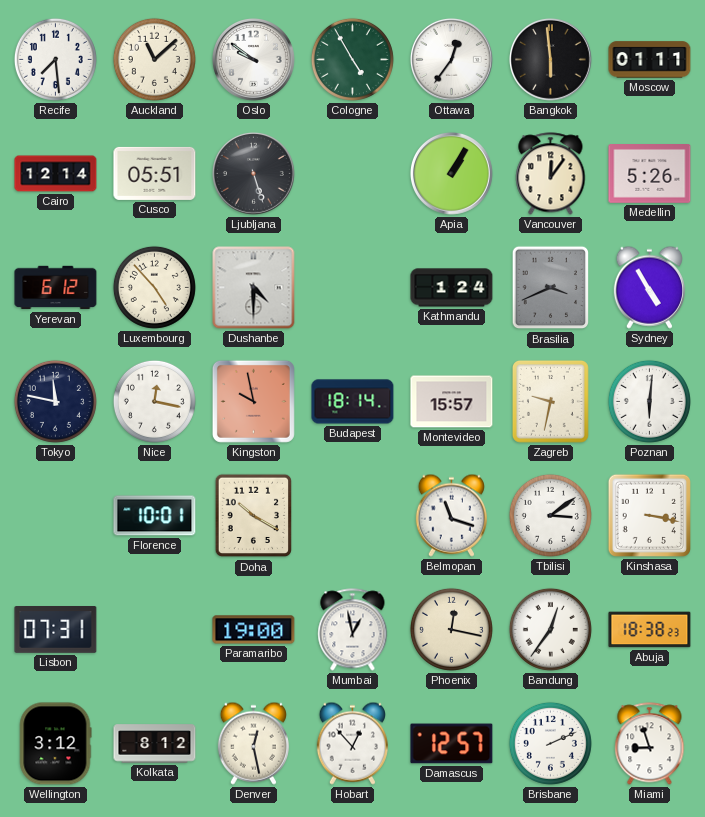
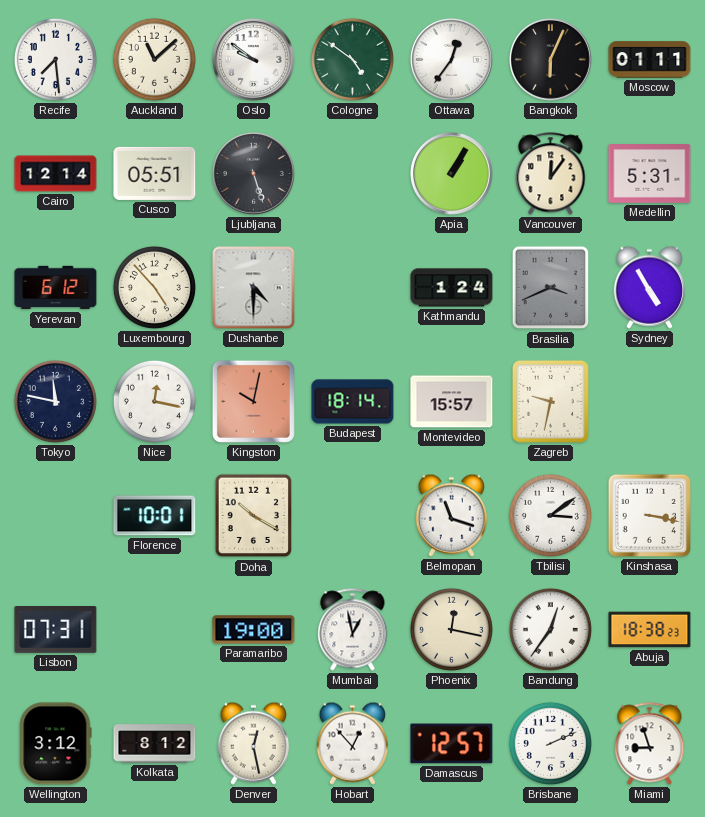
Cologne: 4:55 -> 4:51 (352, 59)
Bangkok: 5:59 -> 6:04 (550, 59)
Medellin: 5:26 -> 5:31 (650, 174)
Kingston: 9:58 -> 10:02 (253, 401)
Poznan: 6:01 -> none (649, 401)
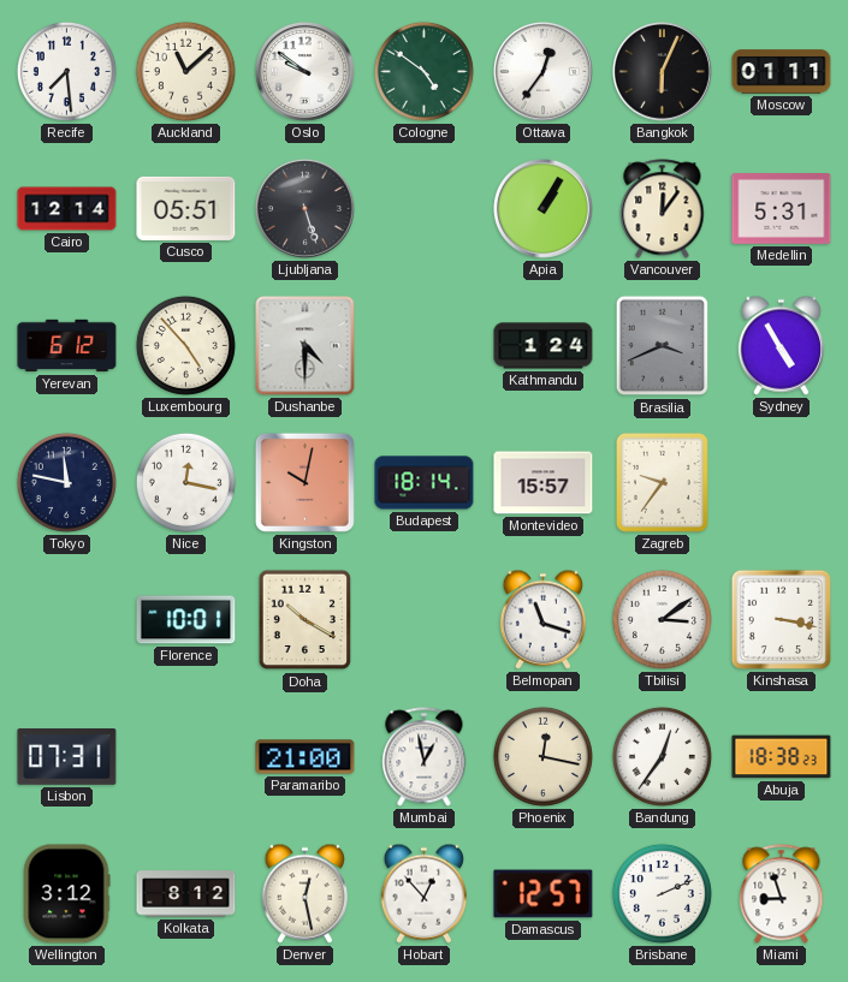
Zagreb: 9:32 -> 9:36 (662, 482)
Paramaribo: 19:00 -> 21:00 (306, 757)
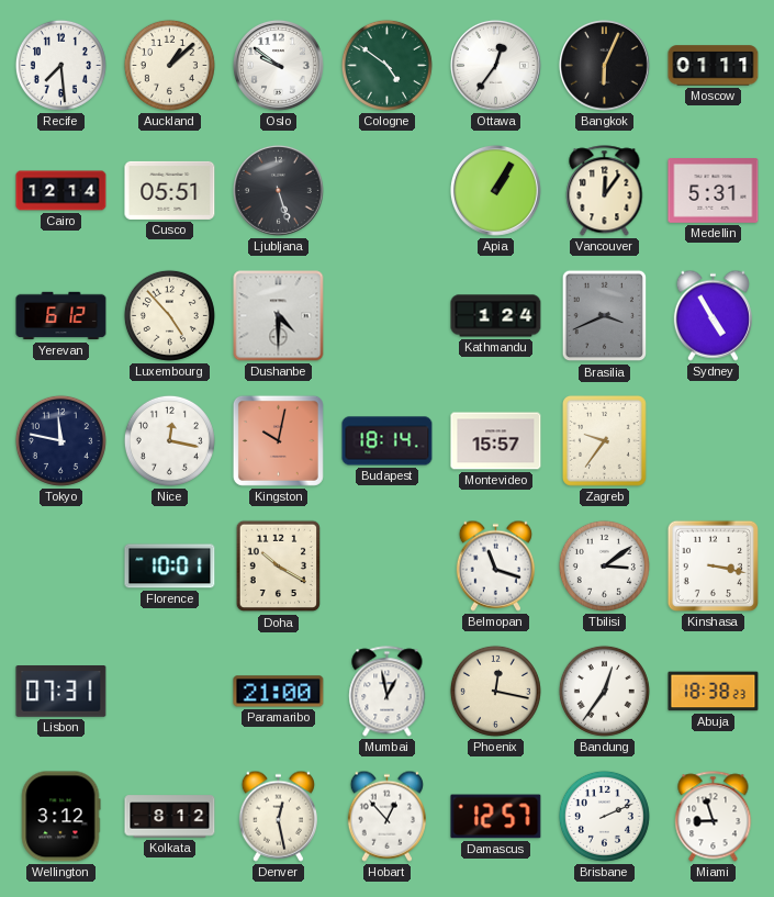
Auckland: 11:08 -> 1:08 (169, 65)
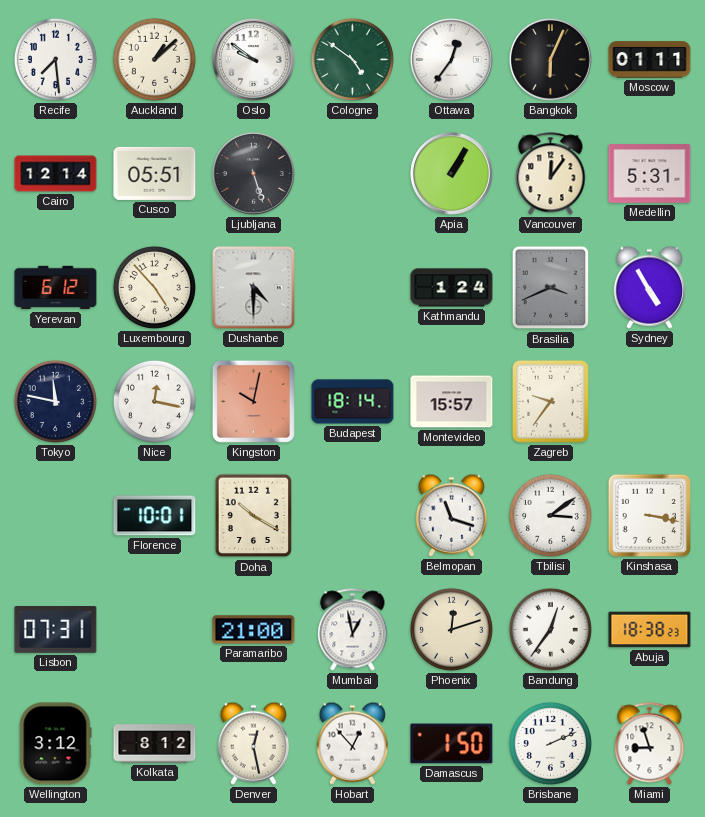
Phoenix: 12:17 -> 12:12 (451, 629)
Damascus: 12:57 -> 1:50 (452, 744)
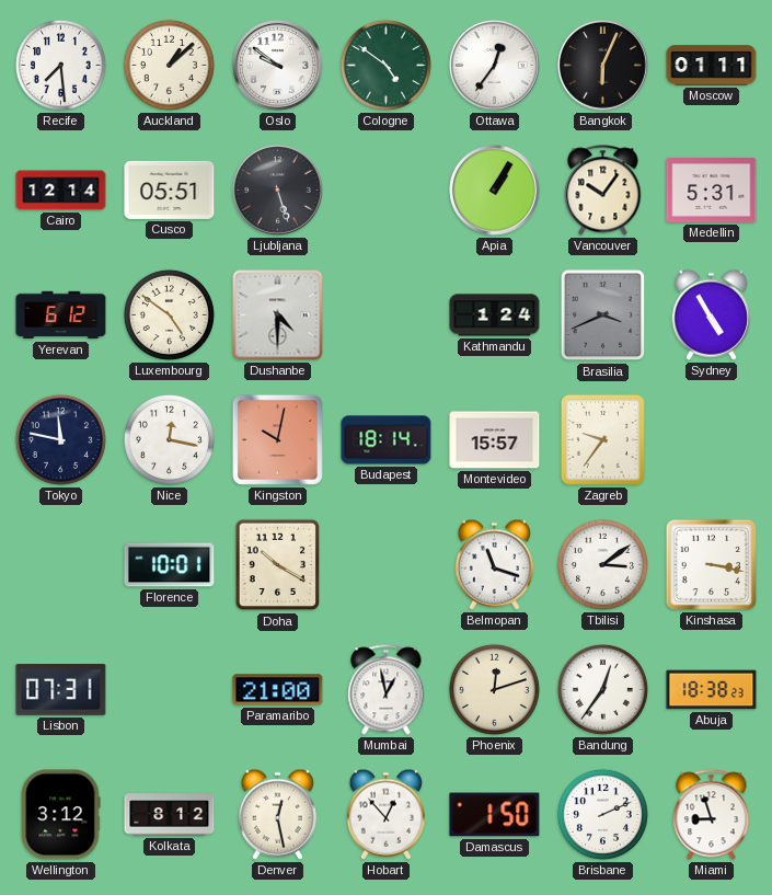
Vancouver: 12:06 -> 10:06 (603, 191)
Luxembourg: 4:53 -> 4:51 (169, 314)
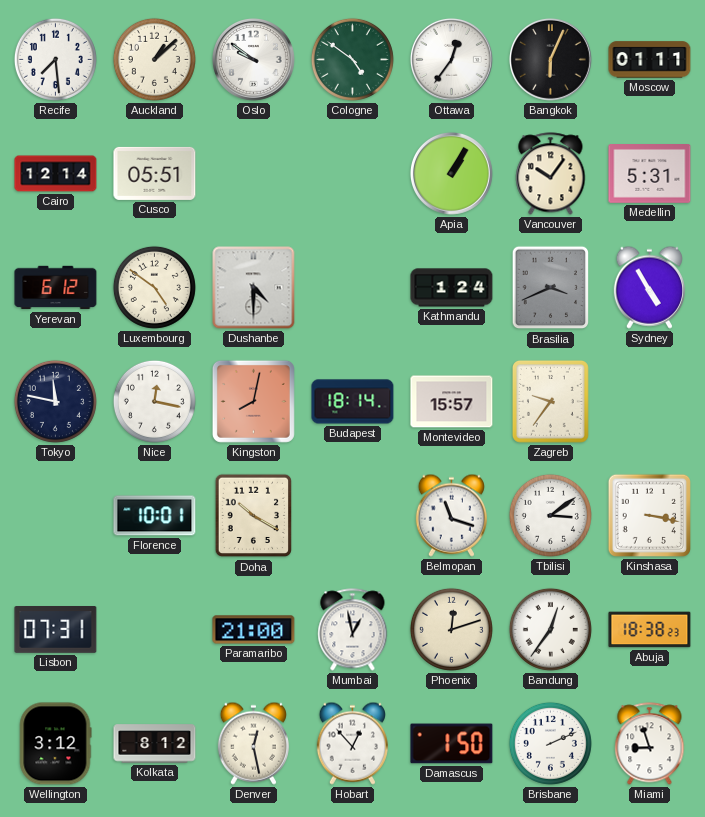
Ljubljana: 5:27 -> none (277, 190)
Kingston: 10:02 -> 8:02 (253, 401)
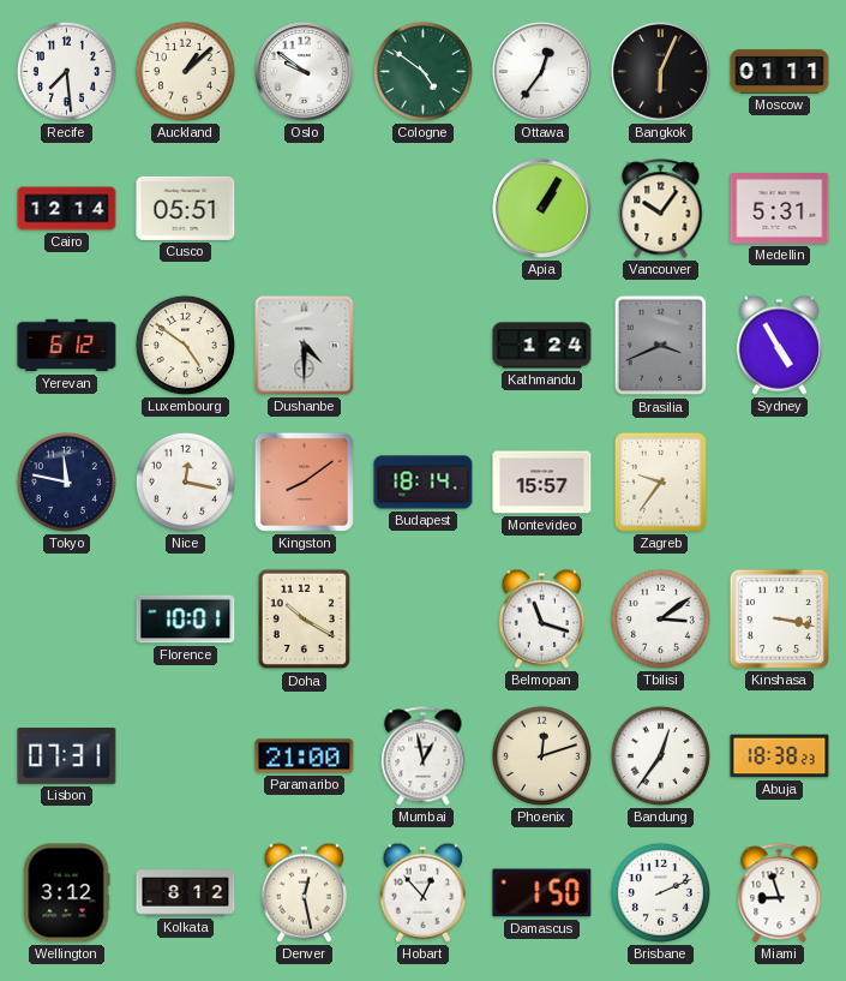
Kingston: 8:02 -> 8:09 (304, 481)
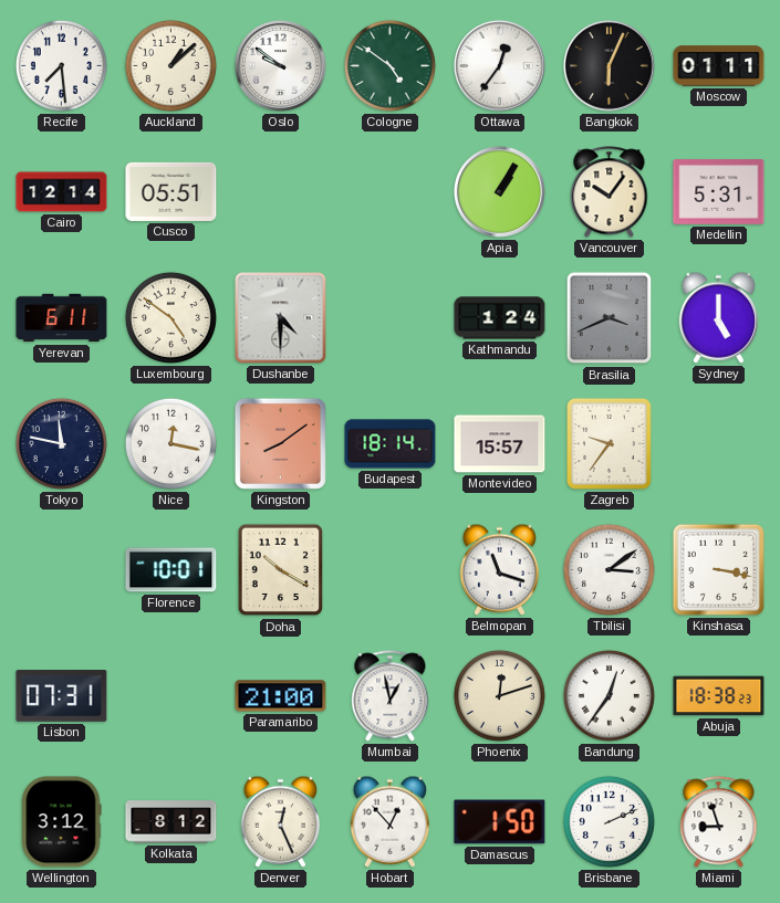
Yerevan: 6:12 -> 6:11 (62, 318)
Sydney: 4:55 -> 5:00 (718, 317)
Denver: 12:28 -> 12:26 (280, 821)
